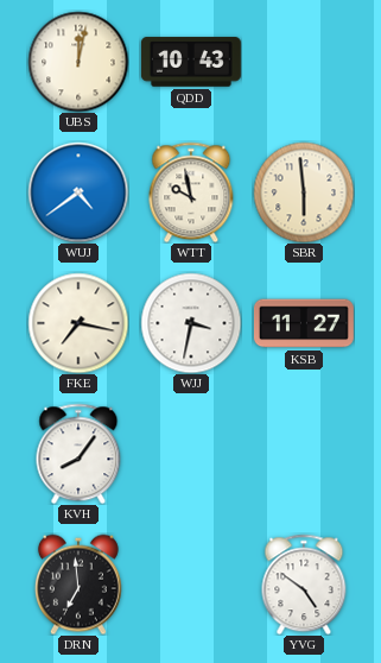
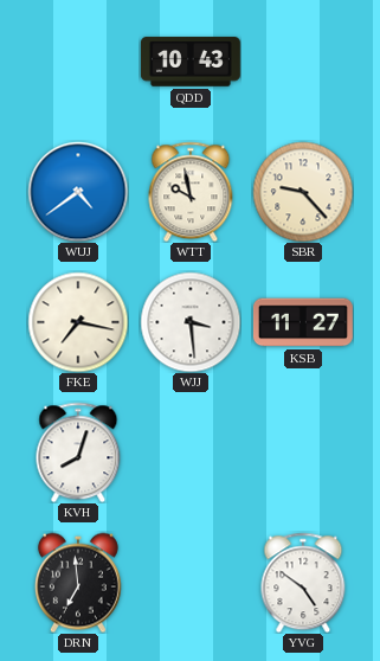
UBS: 12:02 -> none (78, 62)
SBR: 5:59 -> 9:23 (303, 192)
WJJ: 3:32 -> 3:29 (191, 322)
KVH: 8:06 -> 8:03 (78, 453)
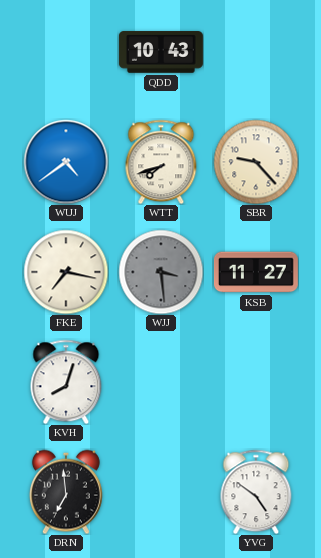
WTT: 9:58 -> 7:42 (161, 162)
WJJ dial: white -> grey (161, 272)
